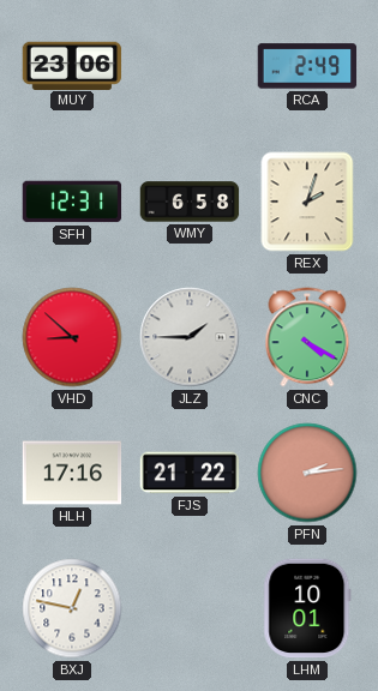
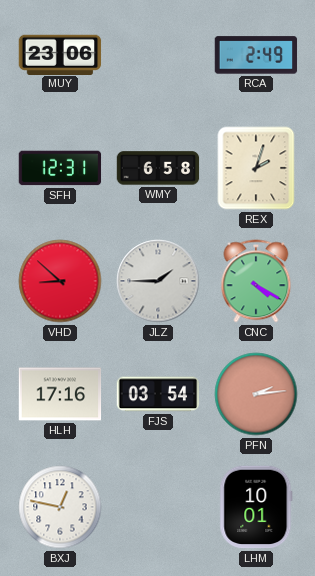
FJS: 21:22 -> 03:54 (158, 394)
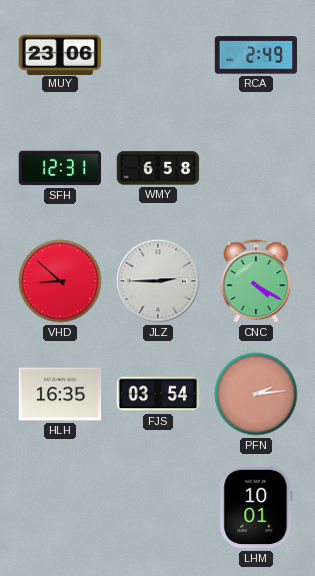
REX: 2:03 -> none (256, 168)
JLZ: 1:45 -> 2:45 (158, 281)
HLH: 17:16 -> 16:35 (60, 394)
BXJ: 12:47 -> none (60, 507)
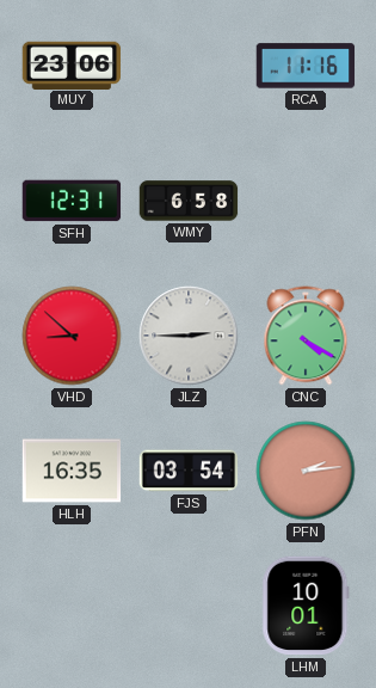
RCA: 2:49 -> 11:16 (306, 66)
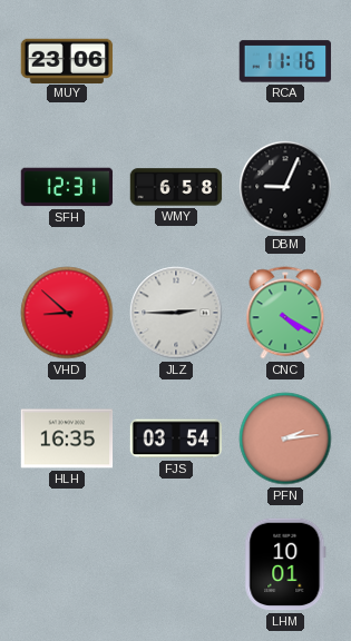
DBM: none -> 9:04 (285, 187)
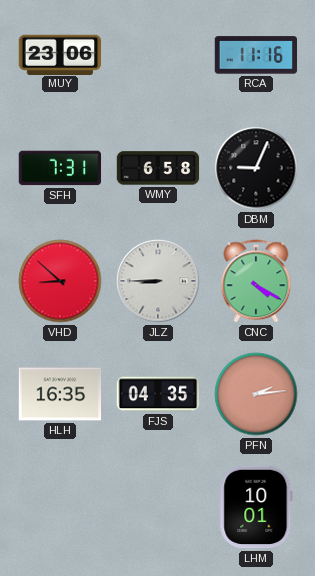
SFH: 12:31 -> 7:31 (60, 168)
JLZ: 2:45 -> 8:45 (158, 281)
FJS: 03:54 -> 04:35 (158, 394)
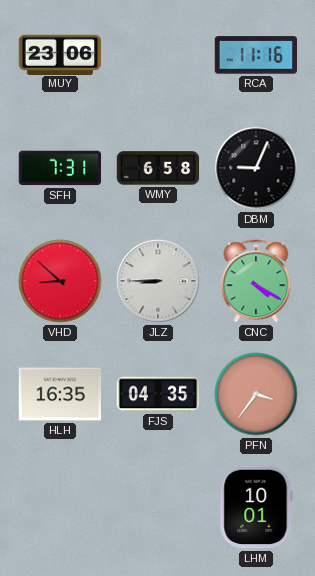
PFN: 2:14 -> 3:36 (256, 394)
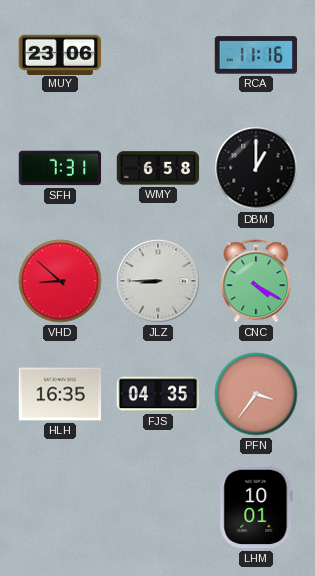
DBM: 9:04 -> 1:00 (256, 168)
